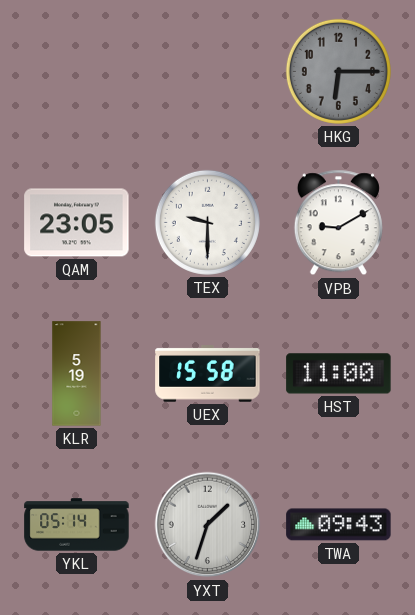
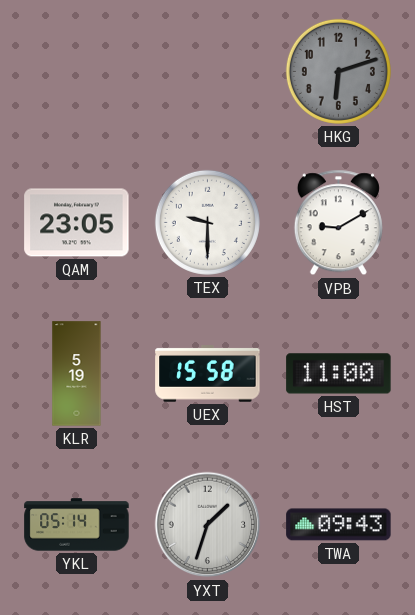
HKG: 6:15 -> 6:12 (338, 71)
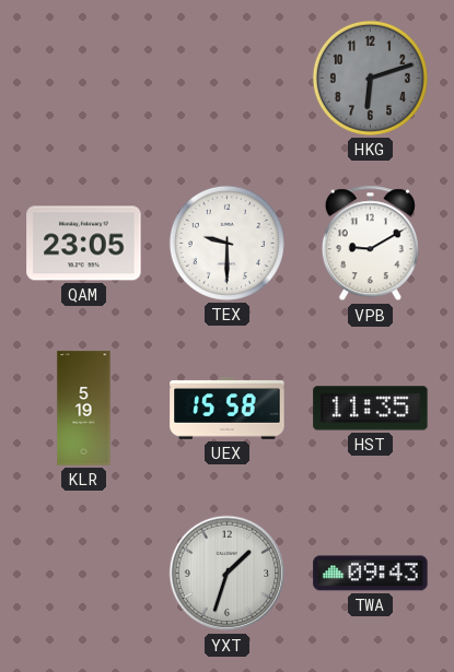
HST: 11:00 -> 11:35 (371, 409)
YKL: 05:14 -> none (77, 525)
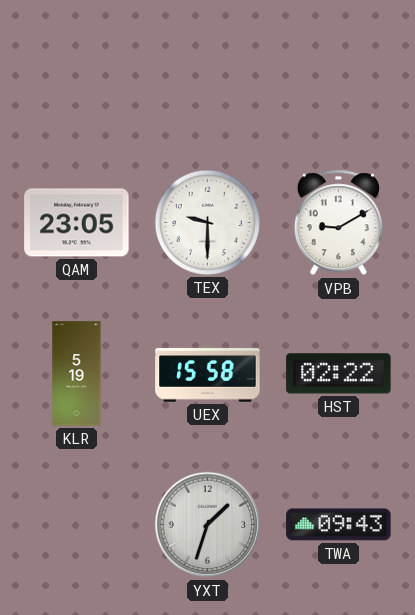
HKG: 6:12 -> none (370, 78)
HST: 11:35 -> 02:22 (339, 374)
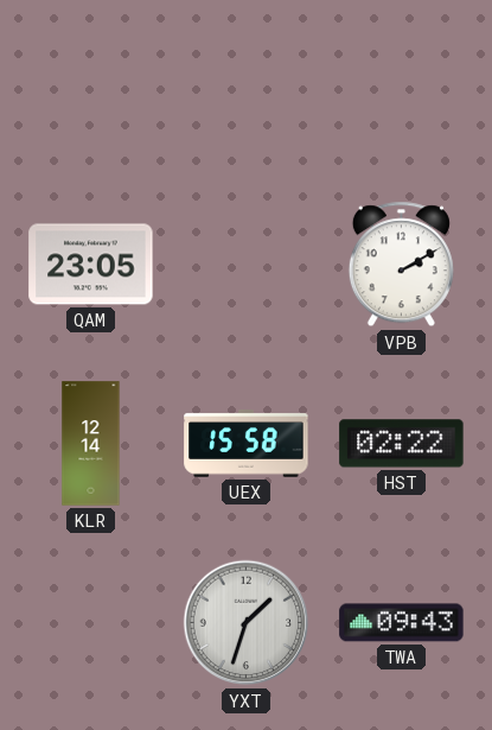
TEX: 9:30 -> none (207, 222)
VPB: 9:10 -> 2:10 (401, 265)
KLR: 5:19 -> 12:14 (91, 444)
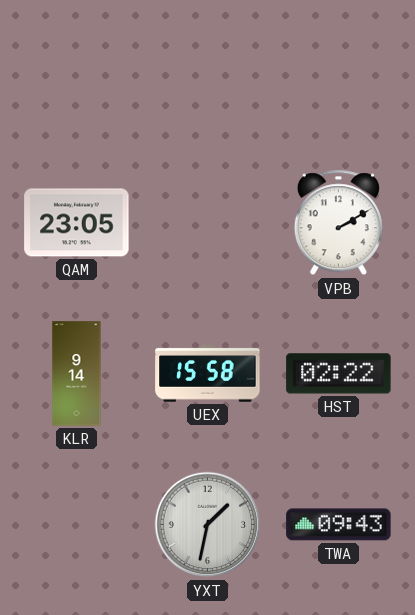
KLR: 12:14 -> 9:14 (77, 374)
YXT: 1:33 -> 1:32 (208, 525)
